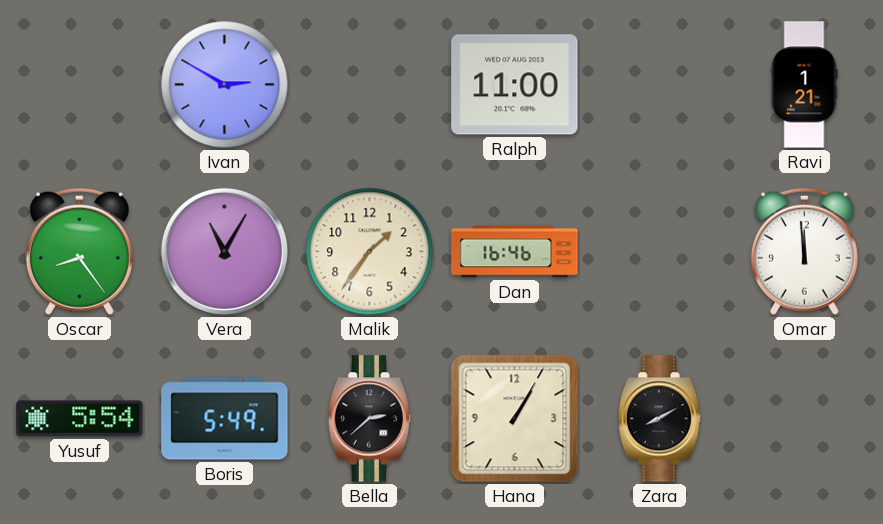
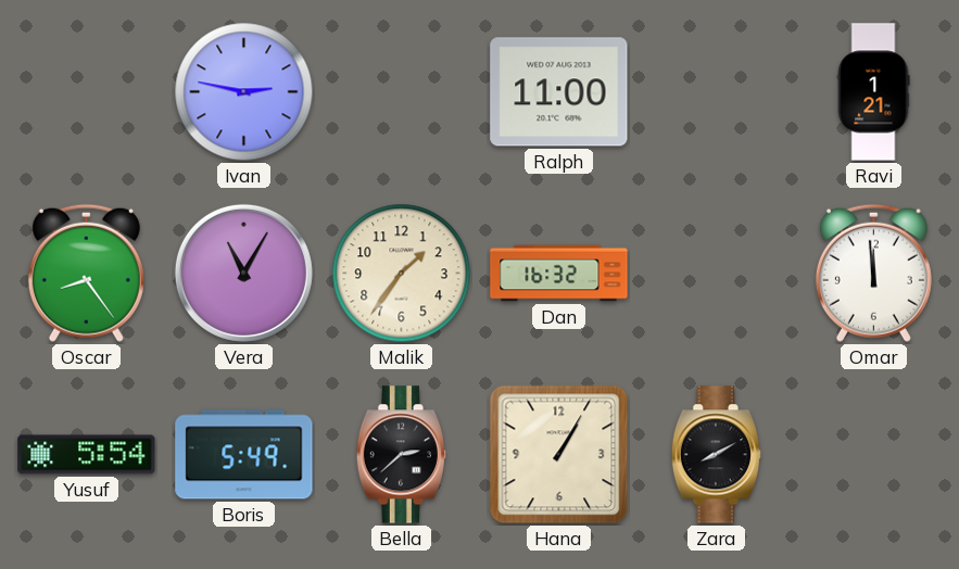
Ivan: 2:50 -> 2:47 (244, 92)
Dan: 16:46 -> 16:32 (559, 274)
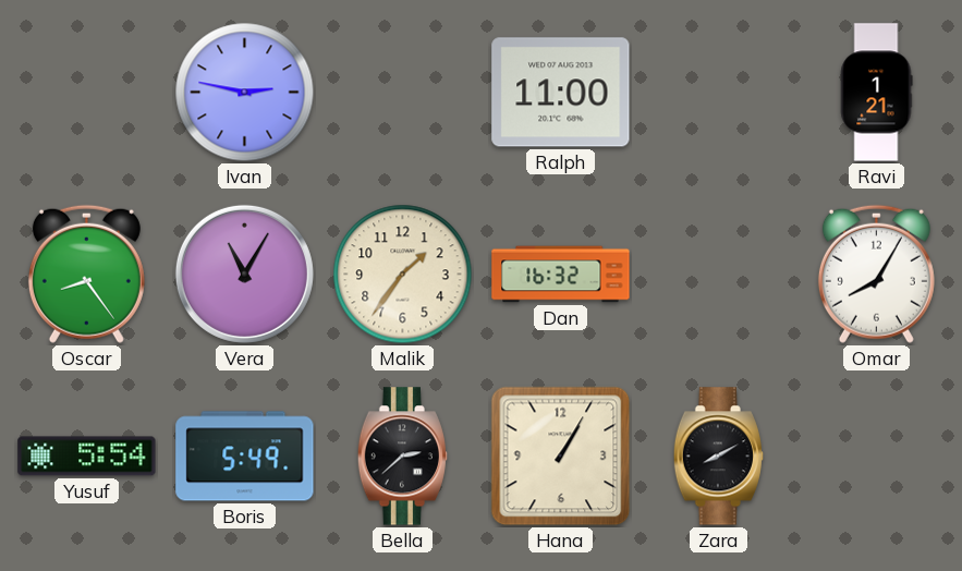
Omar: 11:59 -> 8:05 (876, 274)
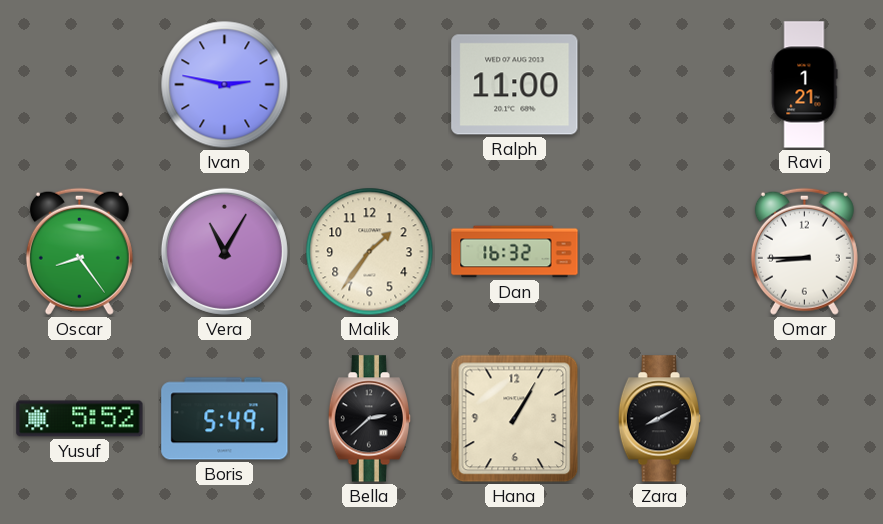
Omar: 8:05 -> 8:45 (804, 251)
Yusuf: 5:54 -> 5:52 (80, 419)
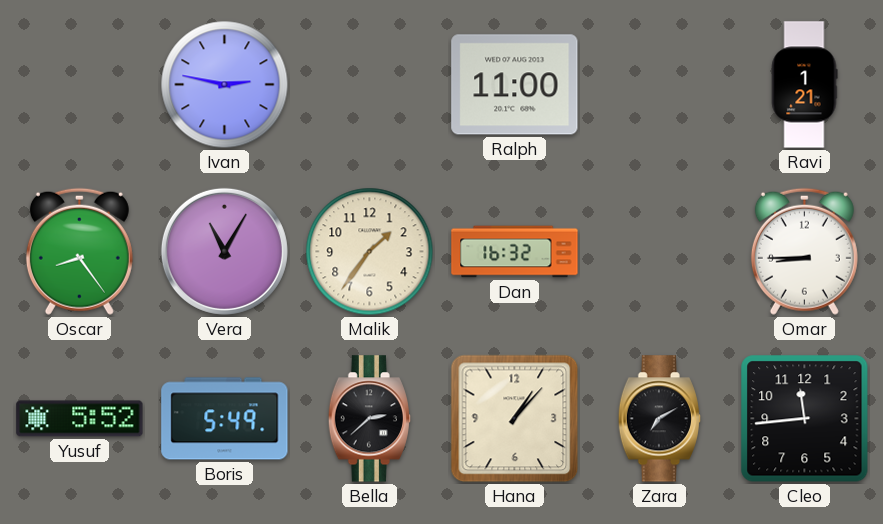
Hana: 1:05 -> 1:07 (515, 419)
Zara: 8:10 -> 7:10 (659, 419)
Cleo: none -> 11:44 (805, 419)
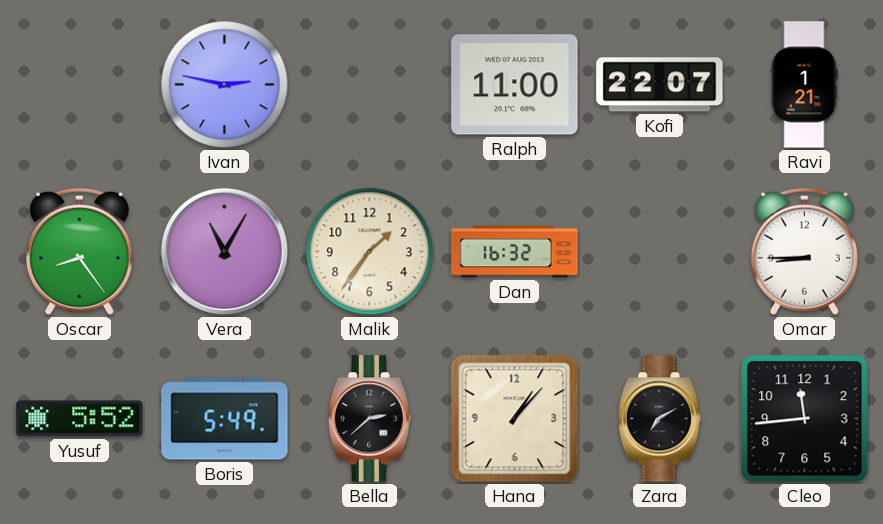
Kofi: none -> 22:07 (660, 85)
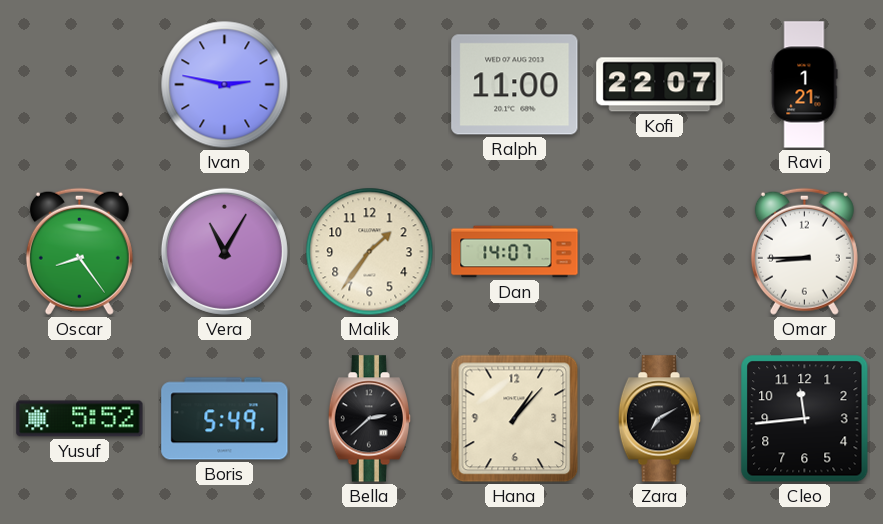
Dan: 16:32 -> 14:07 (515, 252)
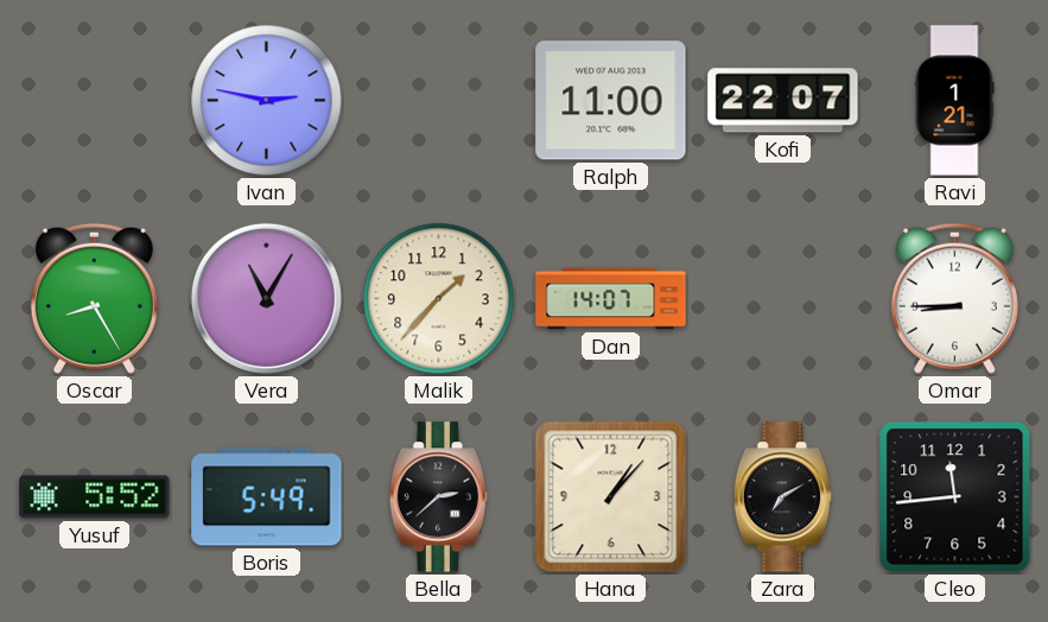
Oscar: 8:24 -> 8:25 (94, 298)
Malik: 1:36 -> 1:37 (439, 299)
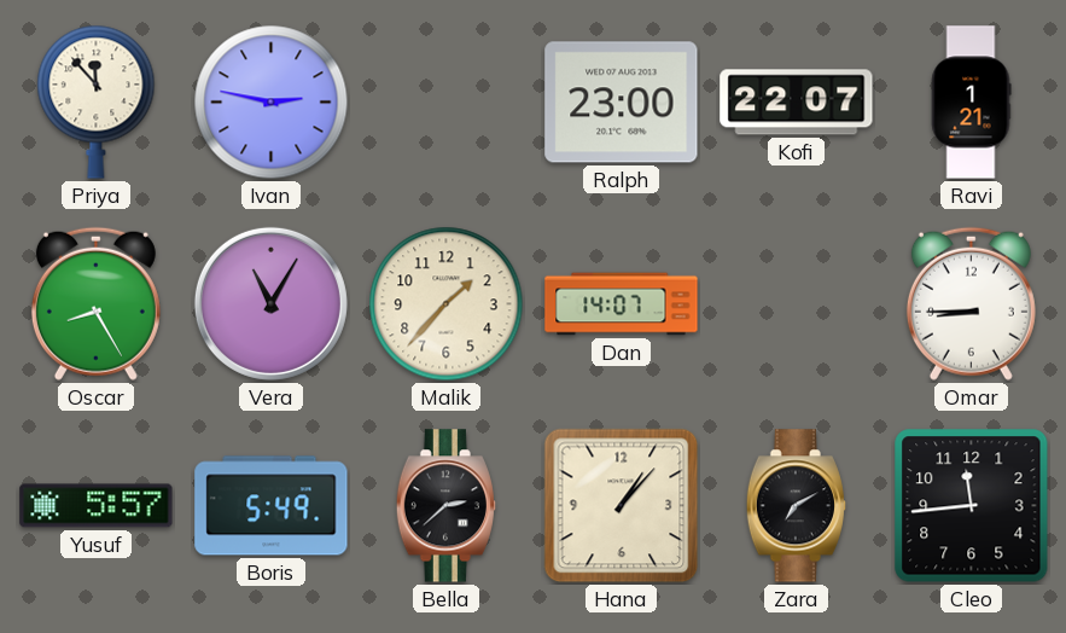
Priya: none -> 11:53 (97, 101)
Ralph: 11:00 -> 23:00 (622, 103)
Yusuf: 5:52 -> 5:57 (97, 506)
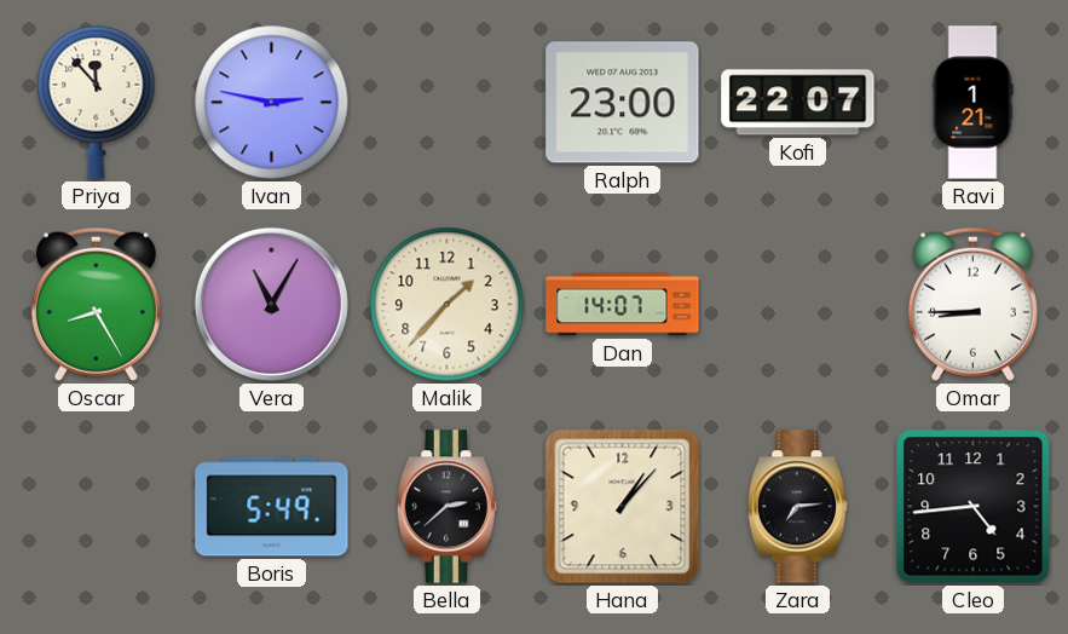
Yusuf: 5:57 -> none (97, 506)
Zara: 7:10 -> 7:14 (797, 507)
Cleo: 11:44 -> 4:44 (974, 507)
